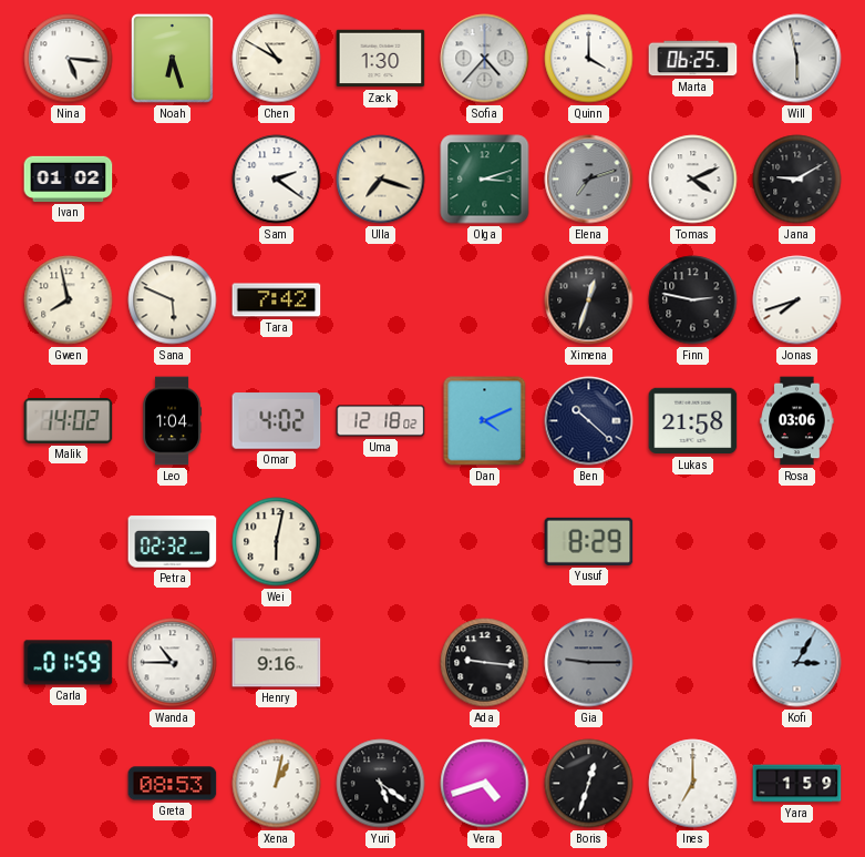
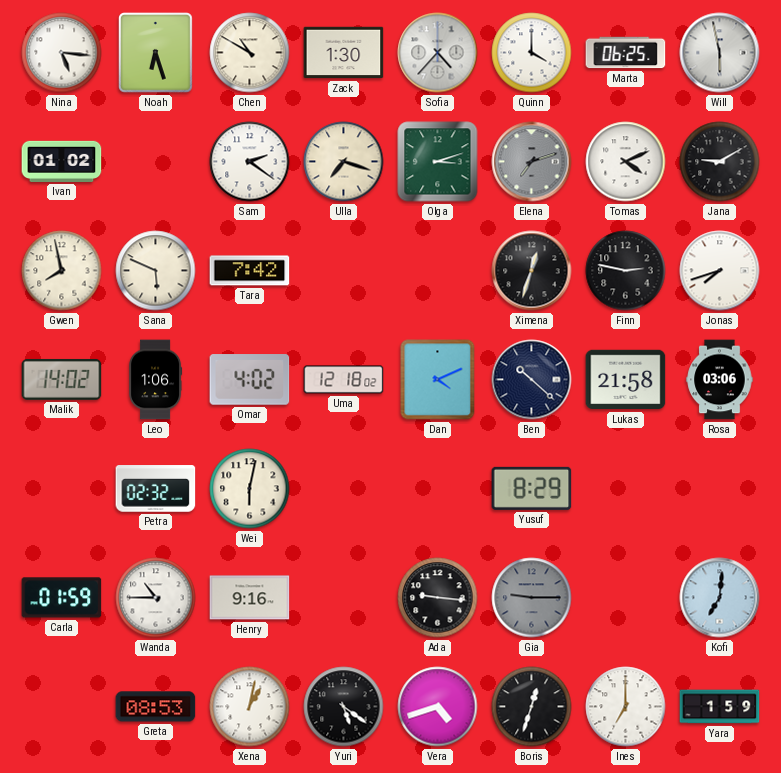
Leo: 1:04 -> 1:06 (156, 380)
Kofi: 3:05 -> 7:01 (720, 598)
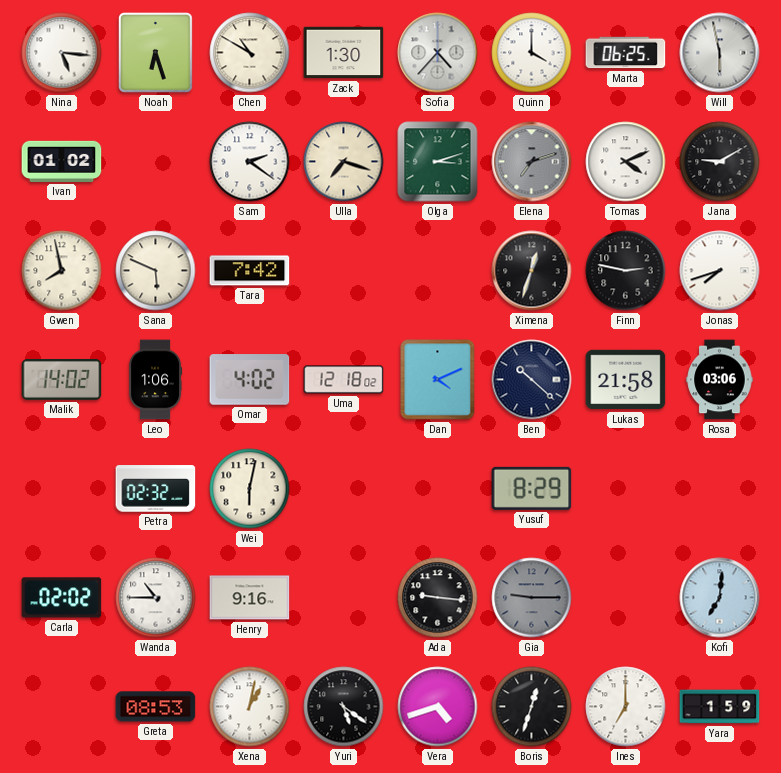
Carla: 01:59 -> 02:02 (62, 598)
